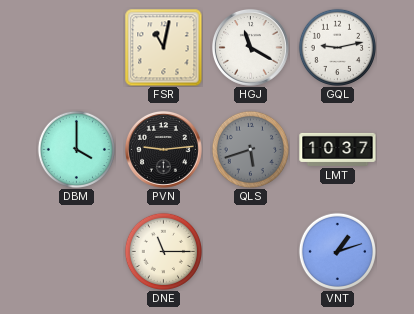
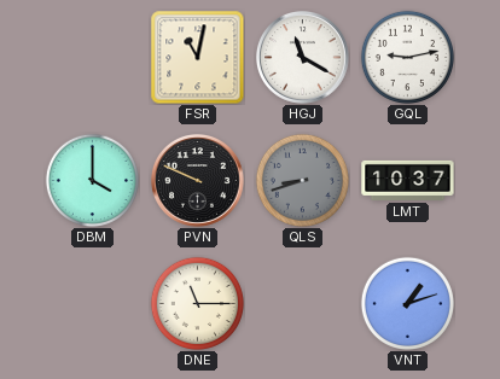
PVN: 9:14 -> 9:49 (198, 181)
QLS: 5:42 -> 8:42 (302, 180)
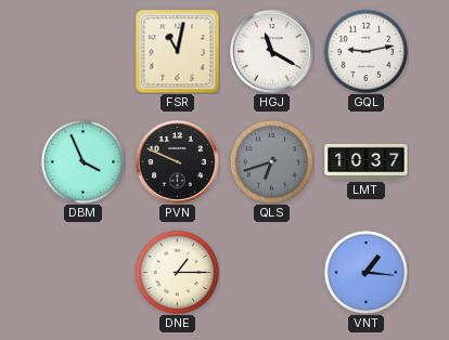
DBM: 4:00 -> 3:56 (82, 161)
QLS: 8:42 -> 6:42 (271, 161)
DNE: 11:15 -> 1:15 (177, 272)
VNT: 1:12 -> 1:16 (365, 272)
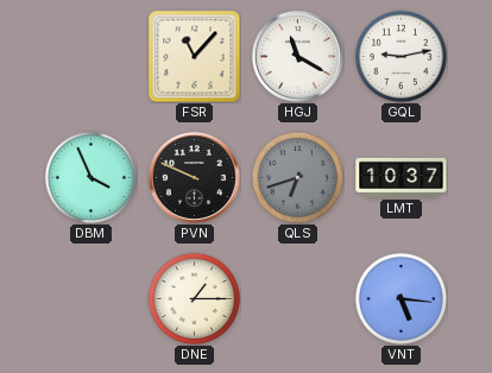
FSR: 11:02 -> 11:07 (194, 56)
VNT: 1:16 -> 5:16 (400, 298)
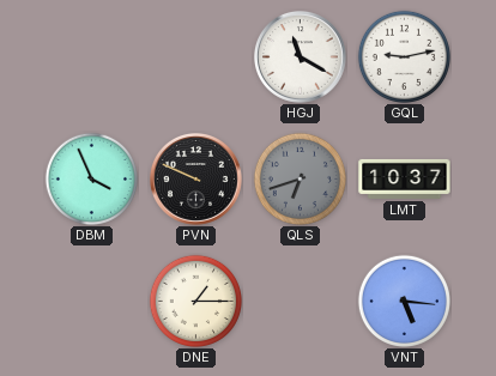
FSR: 11:07 -> none (194, 56)
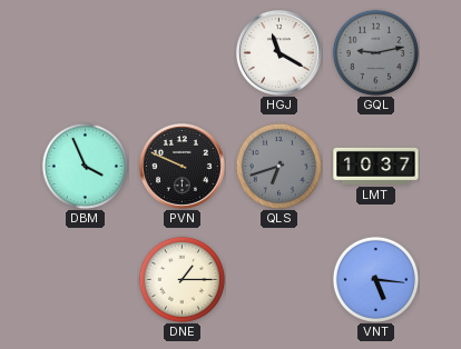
GQL dial: white -> grey (375, 52)
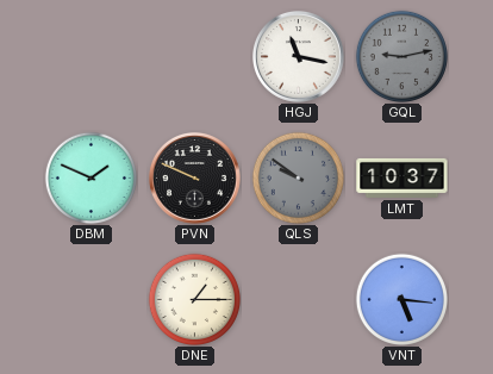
HGJ: 11:20 -> 11:17 (299, 57)
DBM: 3:56 -> 1:49 (91, 177)
QLS: 6:42 -> 9:51 (298, 177)
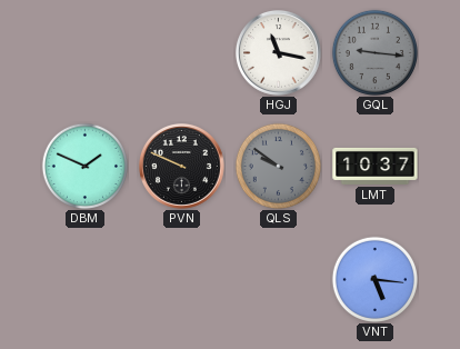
GQL: 9:13 -> 9:16 (374, 52)
DNE: 1:15 -> none (194, 299)
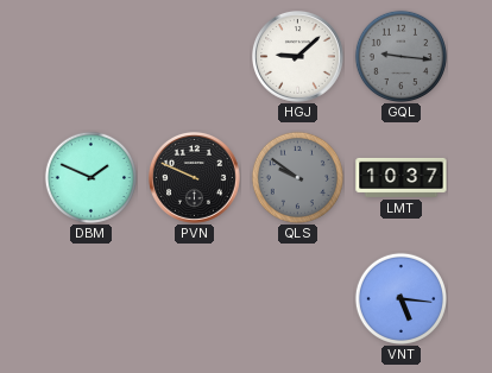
HGJ: 11:17 -> 9:08 (298, 57)
